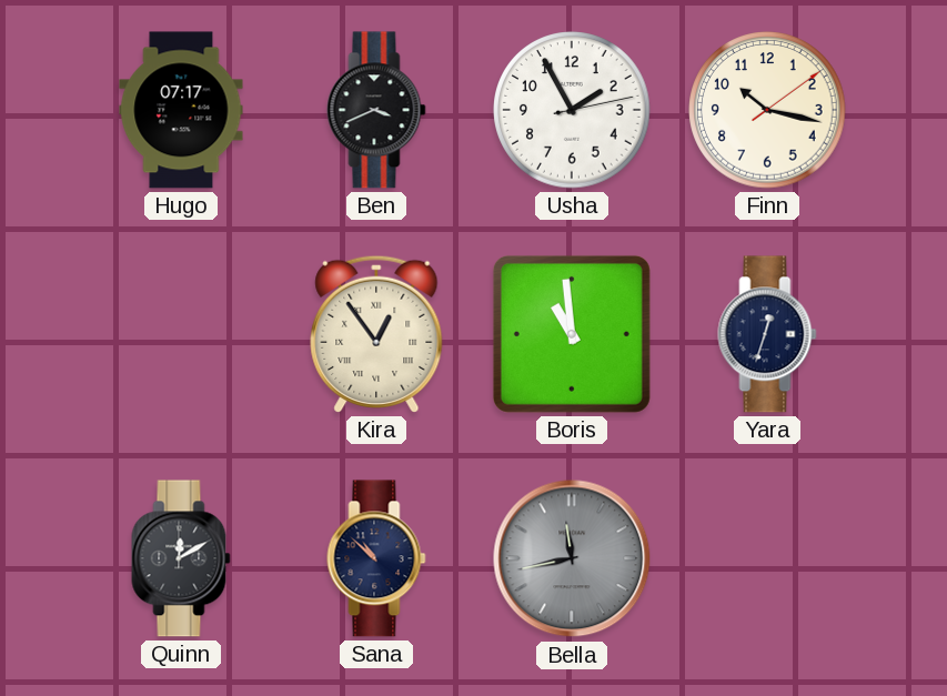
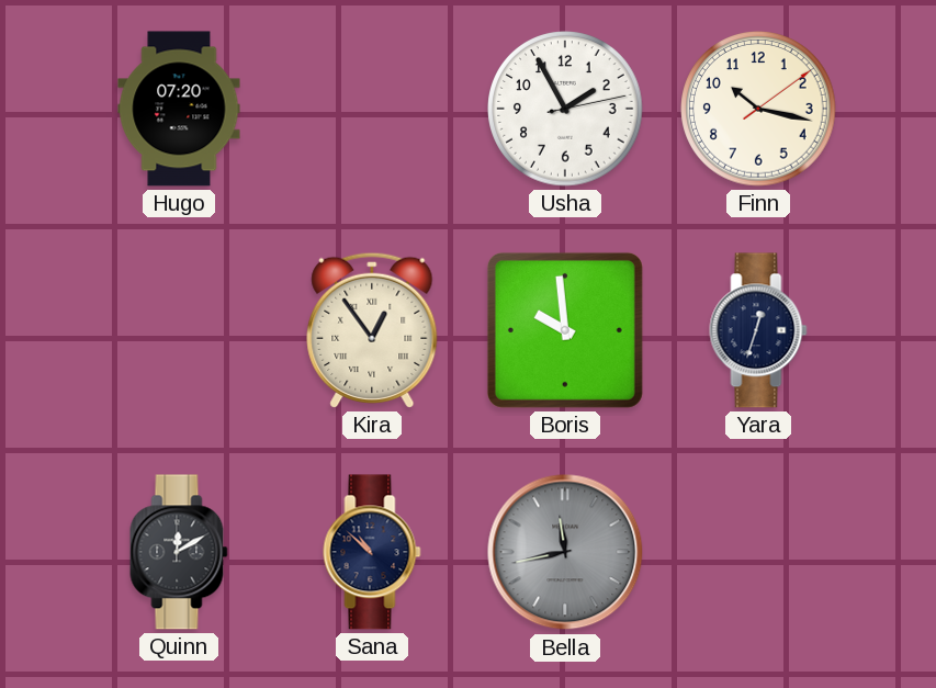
Hugo: 07:17 -> 07:20 (179, 109)
Ben: 3:41 -> none (376, 110)
Boris: 10:59 -> 9:59 (565, 330)
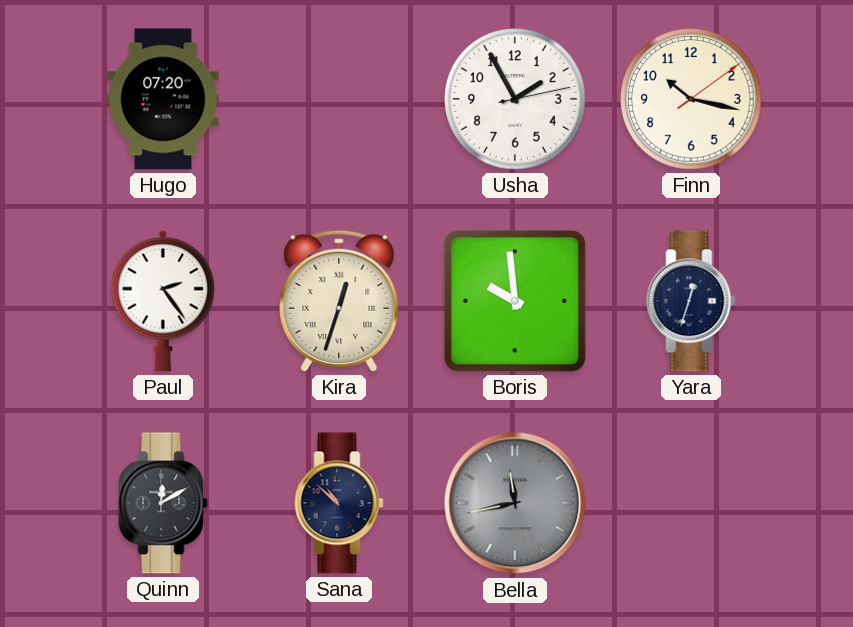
Paul: none -> 2:24 (163, 301)
Kira: 12:54 -> 12:33 (339, 301)
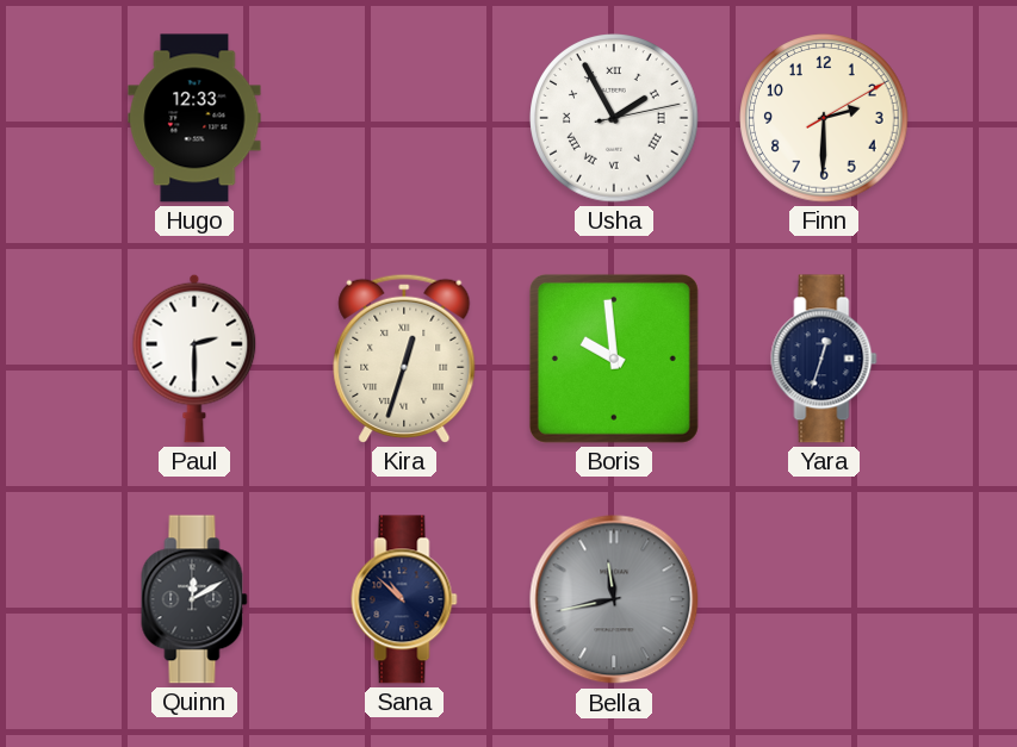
Hugo: 07:20 -> 12:33 (194, 118)
Usha numerals: Arabic -> Roman (614, 118)
Finn: 10:17 -> 2:30 (824, 118)
Paul: 2:24 -> 2:30 (194, 359)
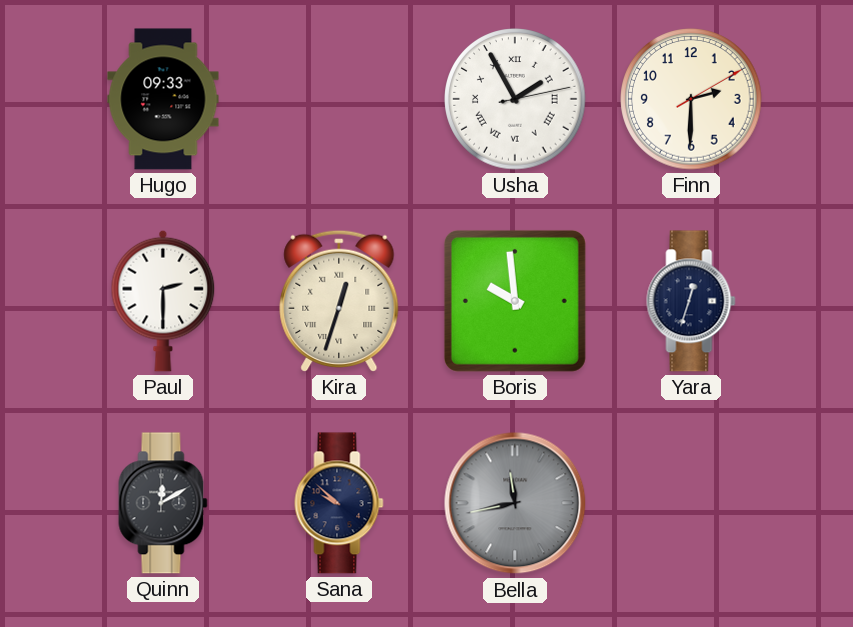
Hugo: 12:33 -> 09:33 (163, 99)
Sana: 10:52 -> 9:52 (339, 503)
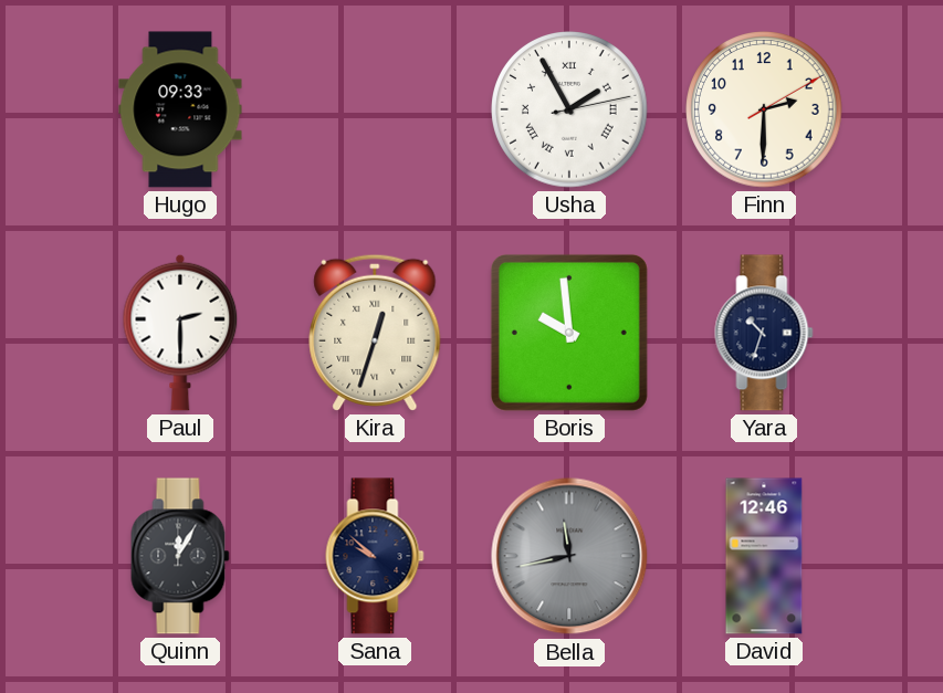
Yara: 12:33 -> 10:33 (764, 333)
Quinn: 12:10 -> 12:05 (180, 556)
David: none -> 12:46 (764, 556)
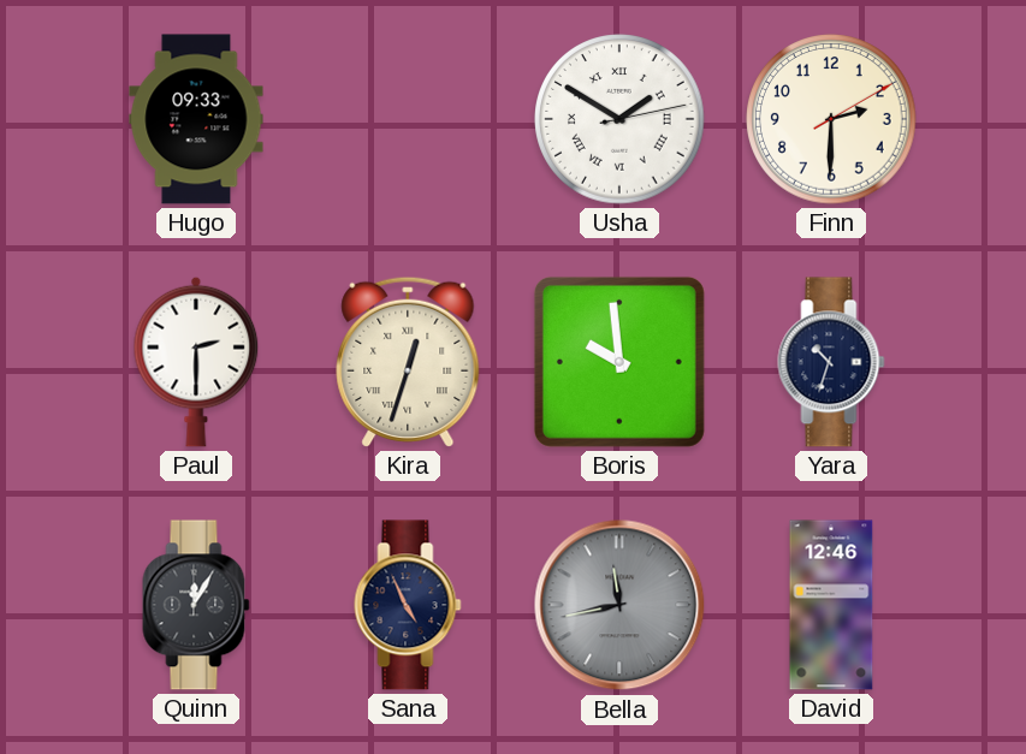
Usha: 1:55 -> 1:50 (619, 119)
Sana: 9:52 -> 4:56 (408, 605)
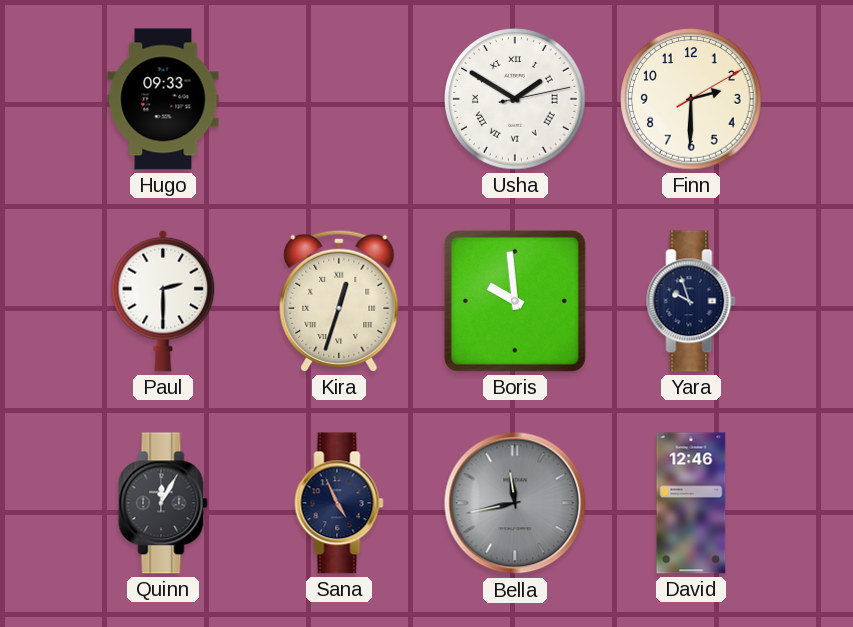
Yara: 10:33 -> 9:57 (691, 301)
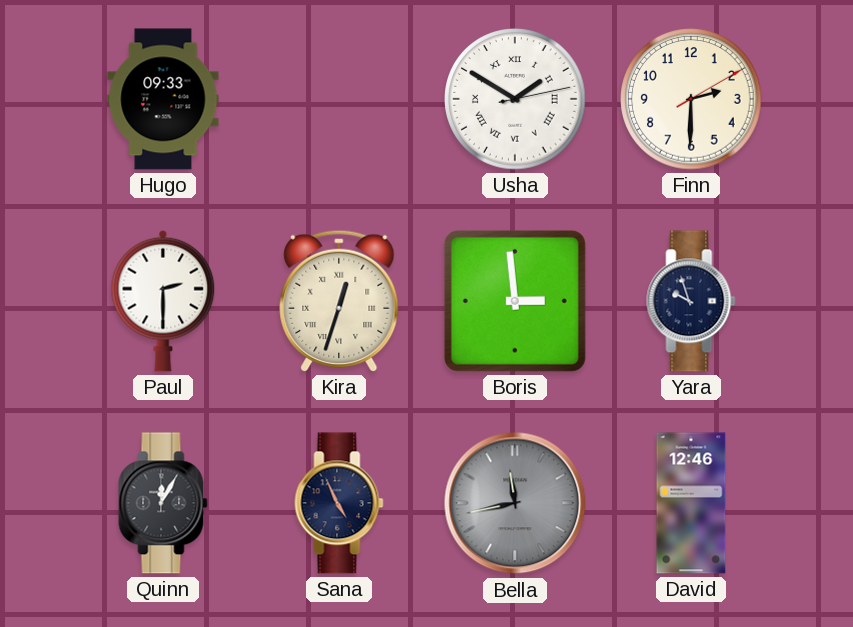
Boris: 9:59 -> 2:59 (515, 301)
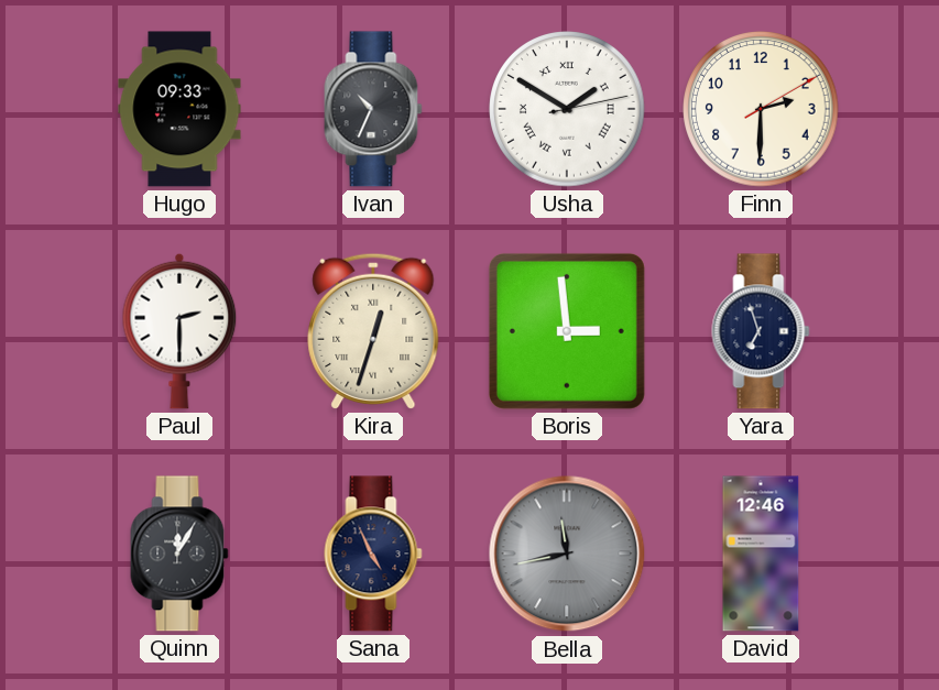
Ivan: none -> 10:34 (373, 109)
Yara: 9:57 -> 6:57 (761, 331)
